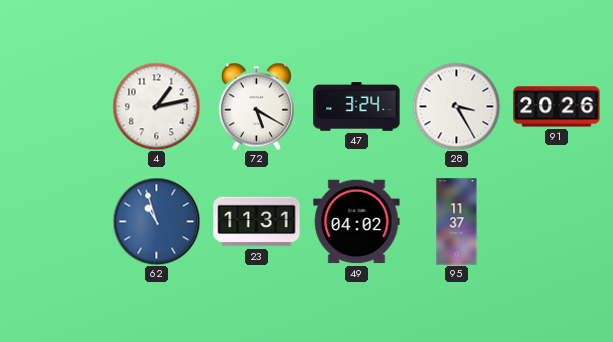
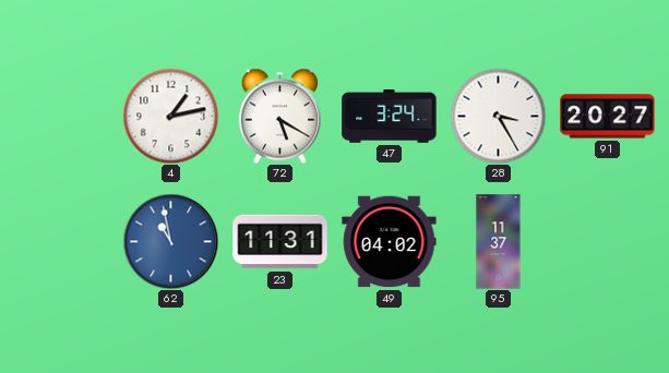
91: 20:26 -> 20:27 (608, 117)
62: 10:57 -> 10:58 (170, 241)
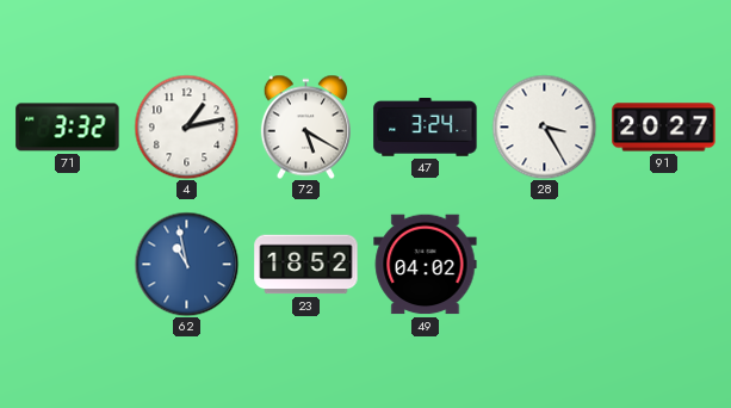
71: none -> 3:32 (68, 128)
23: 11:31 -> 18:52 (306, 265)
95: 11:37 -> none (499, 242)
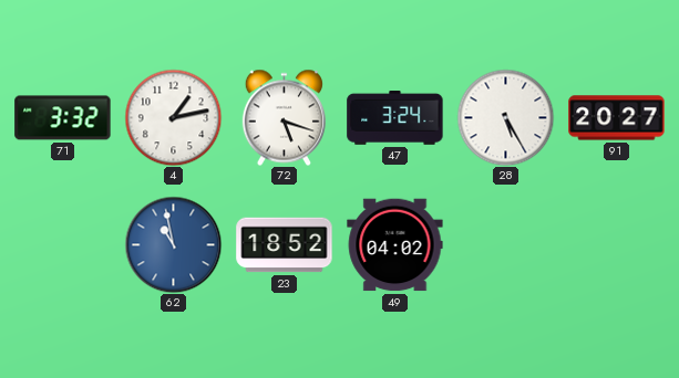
72: 5:20 -> 5:18 (284, 117)
28: 3:25 -> 5:25 (505, 117)
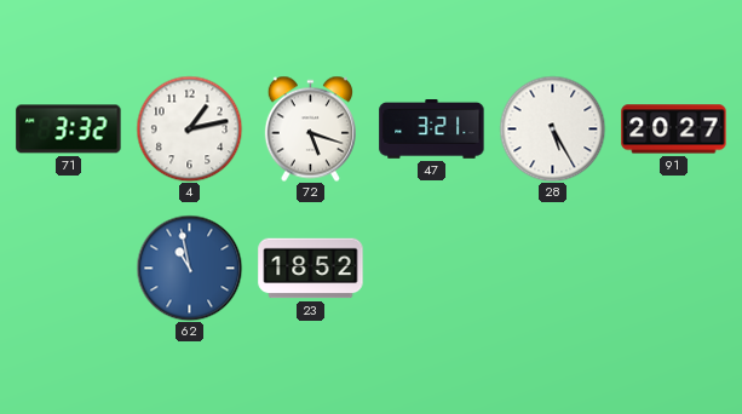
47: 3:24 -> 3:21 (432, 130)
49: 04:02 -> none (395, 245)
